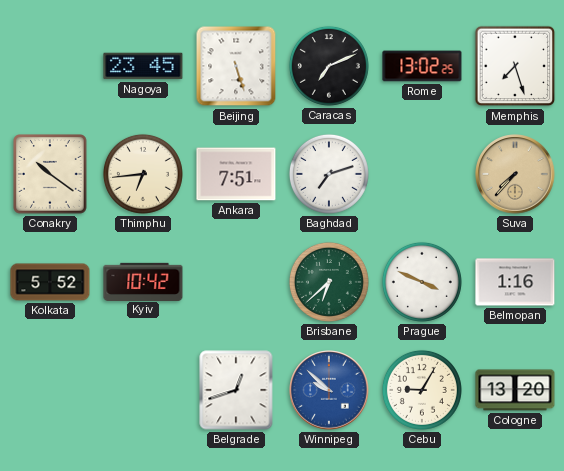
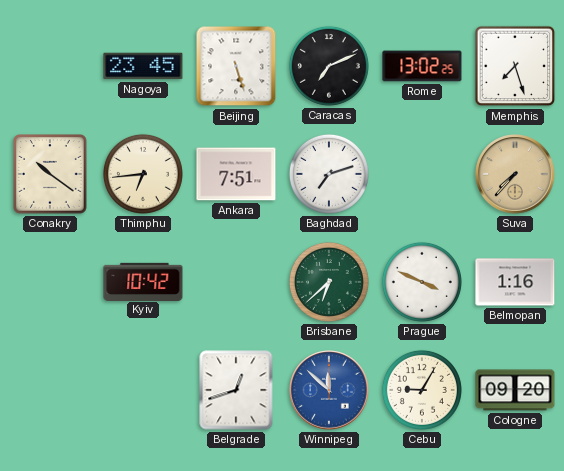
Kolkata: 5:52 -> none (50, 282)
Winnipeg: 9:52 -> 11:52 (329, 390)
Cologne: 13:20 -> 09:20 (515, 390)
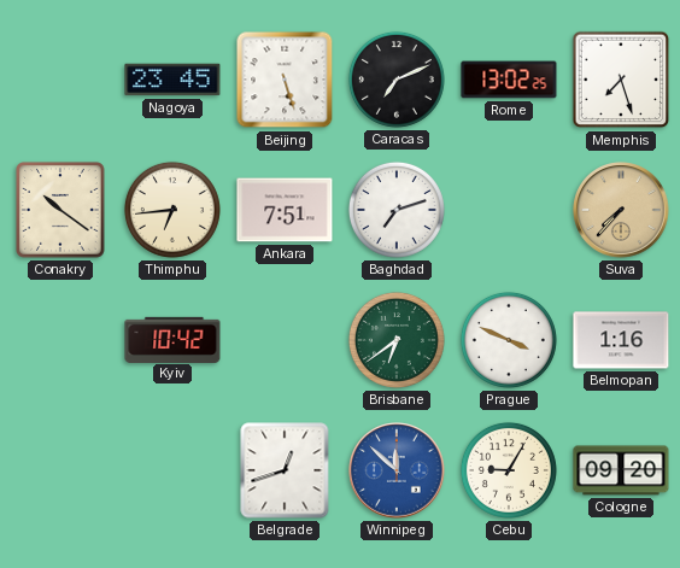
Brisbane: 6:38 -> 6:39 (397, 340)
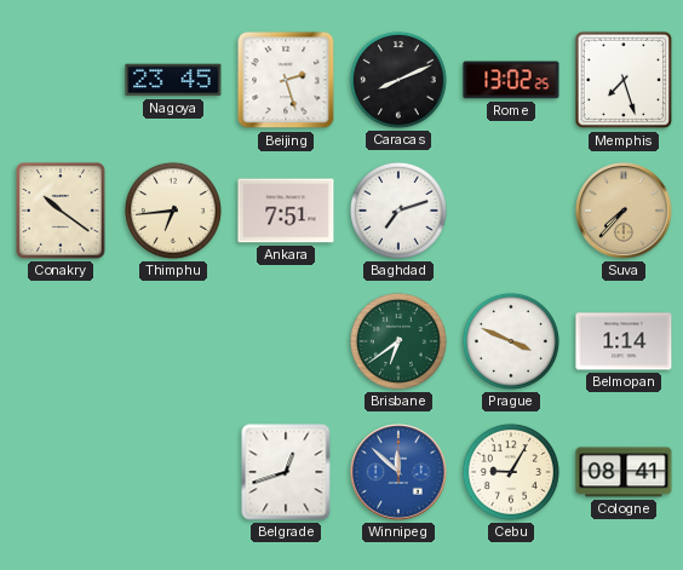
Beijing: 5:27 -> 2:27 (286, 80)
Caracas: 7:11 -> 8:11 (398, 80)
Kyiv: 10:42 -> none (172, 339)
Belmopan: 1:16 -> 1:14 (624, 341)
Cologne: 09:20 -> 08:41 (624, 472)
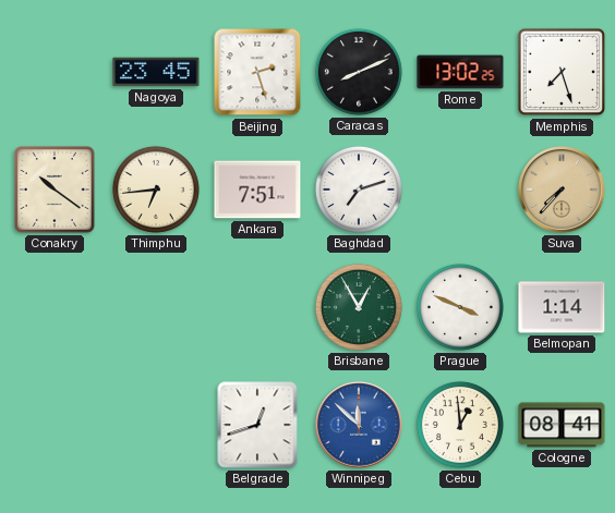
Brisbane: 6:39 -> 12:55 (359, 307)
Cebu: 9:05 -> 12:59 (460, 425)
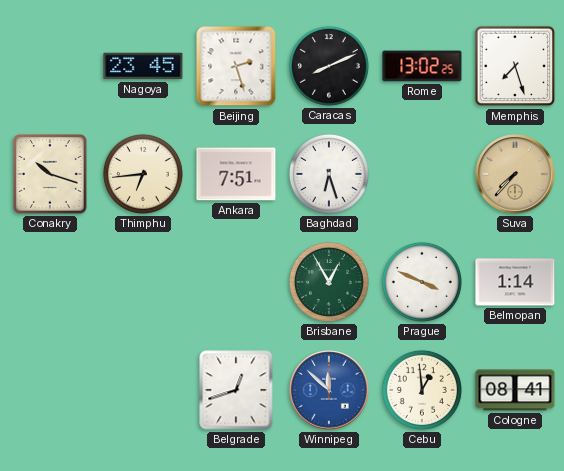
Conakry: 10:21 -> 10:18 (51, 175)
Baghdad: 7:12 -> 6:27 (329, 174)
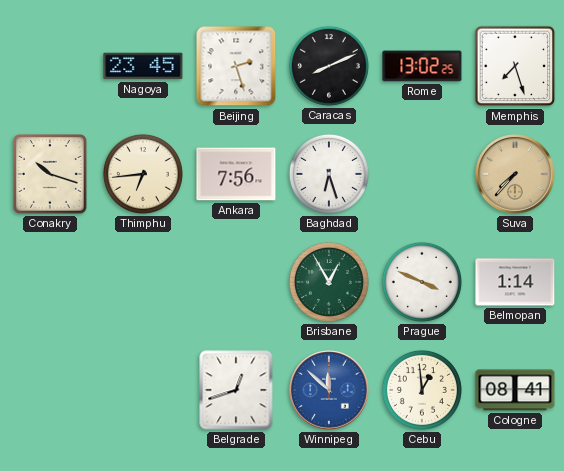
Ankara: 7:51 -> 7:56 (236, 174)
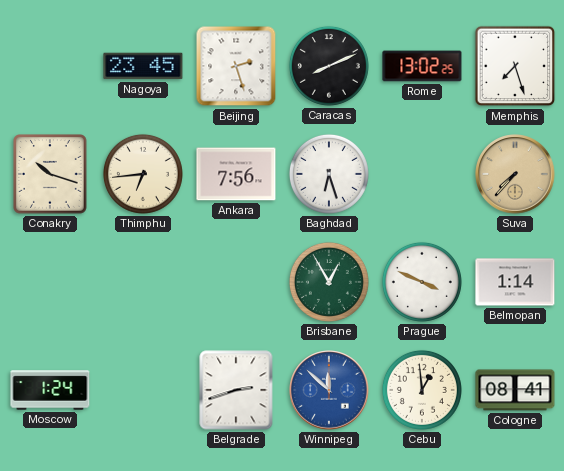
Moscow: none -> 1:24 (50, 390)
Belgrade: 12:42 -> 2:42 (236, 390)
